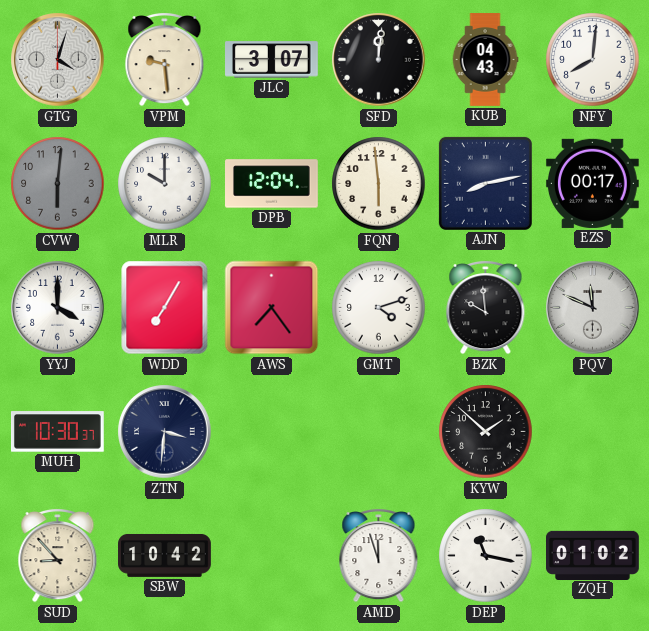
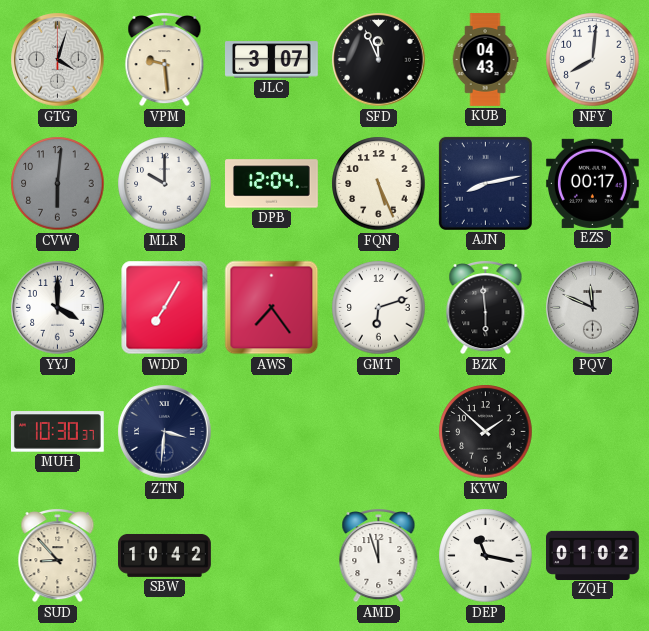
SFD: 12:01 -> 11:56 (379, 60)
FQN: 5:59 -> 5:26 (379, 184)
GMT: 4:12 -> 6:12 (379, 308)
BZK: 9:59 -> 5:59 (486, 308)
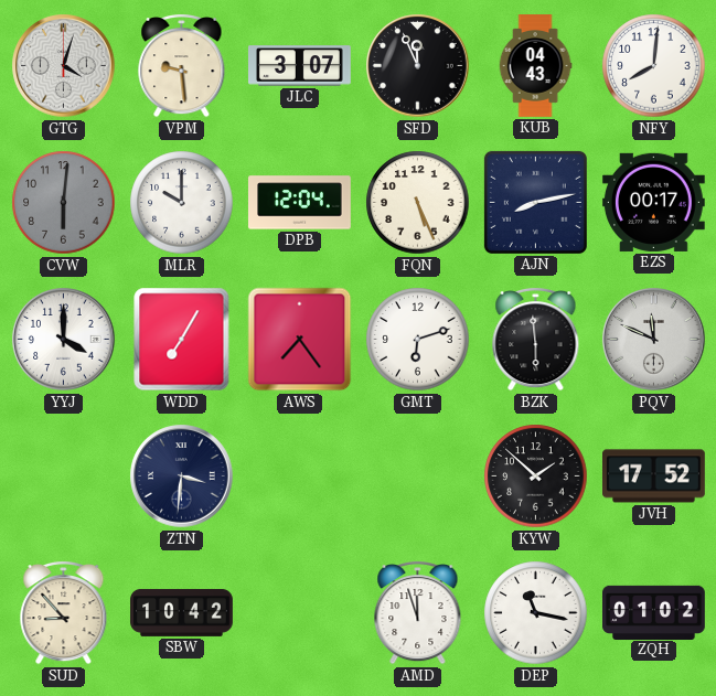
MUH: 10:30 -> none (58, 432)
JVH: none -> 17:52 (654, 477)
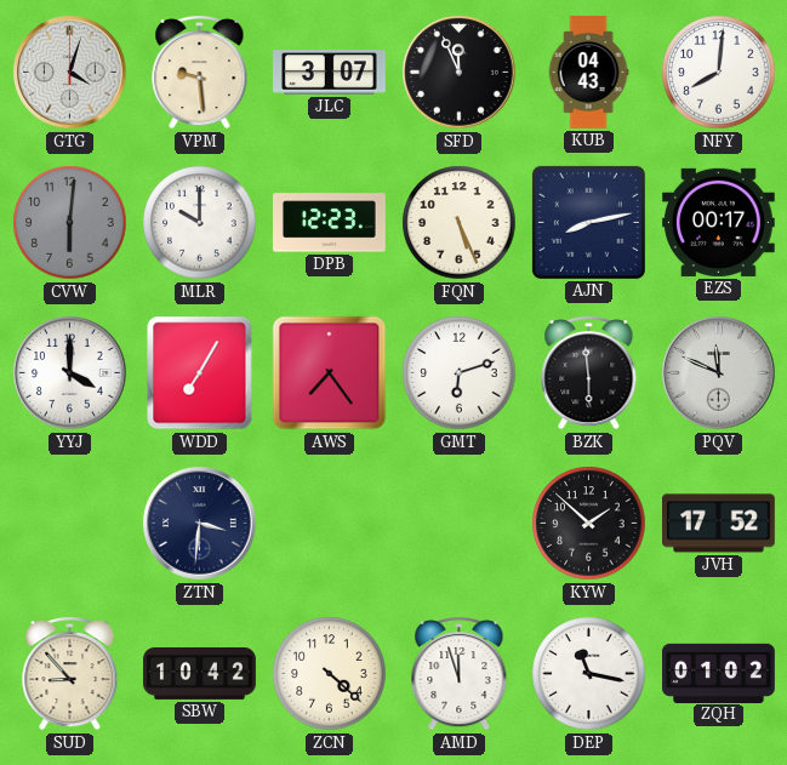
DPB: 12:04 -> 12:23 (330, 223)
ZCN: none -> 4:22 (330, 674)
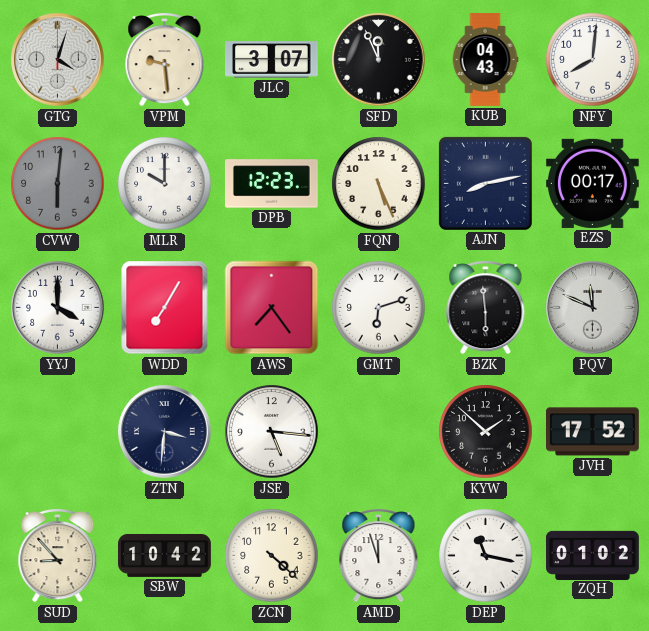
JSE: none -> 5:16 (272, 432)
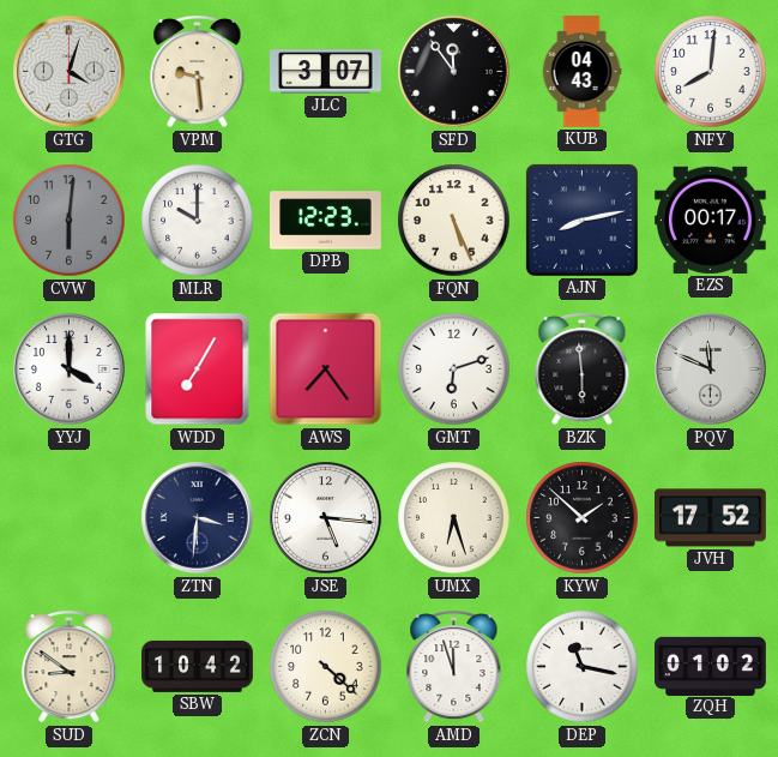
SFD: 11:56 -> 11:54 (454, 72)
UMX: none -> 6:27 (454, 518)
SUD: 8:53 -> 8:51 (70, 667)
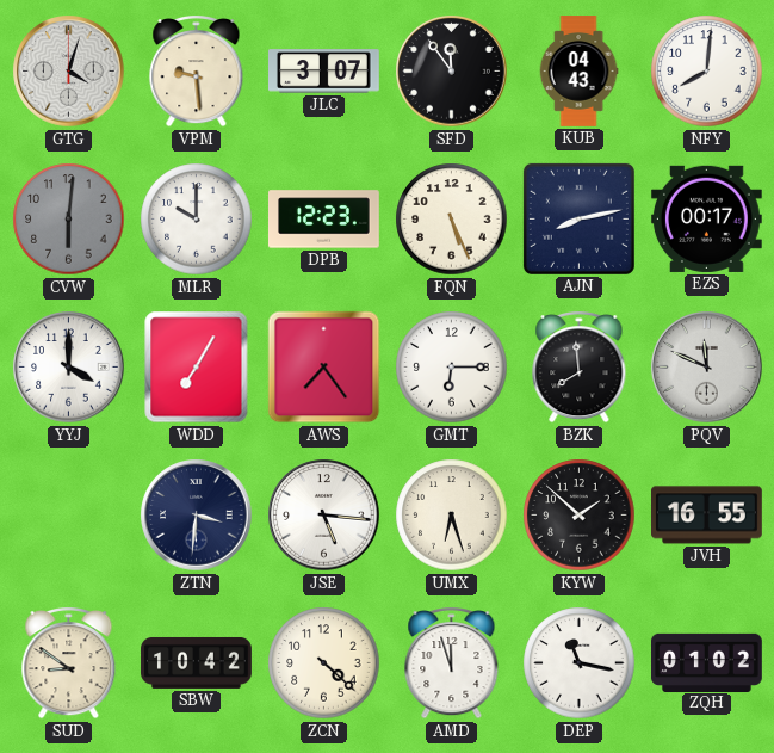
GMT: 6:12 -> 6:15 (452, 368)
BZK: 5:59 -> 7:59 (580, 368)
JVH: 17:52 -> 16:55 (707, 516)
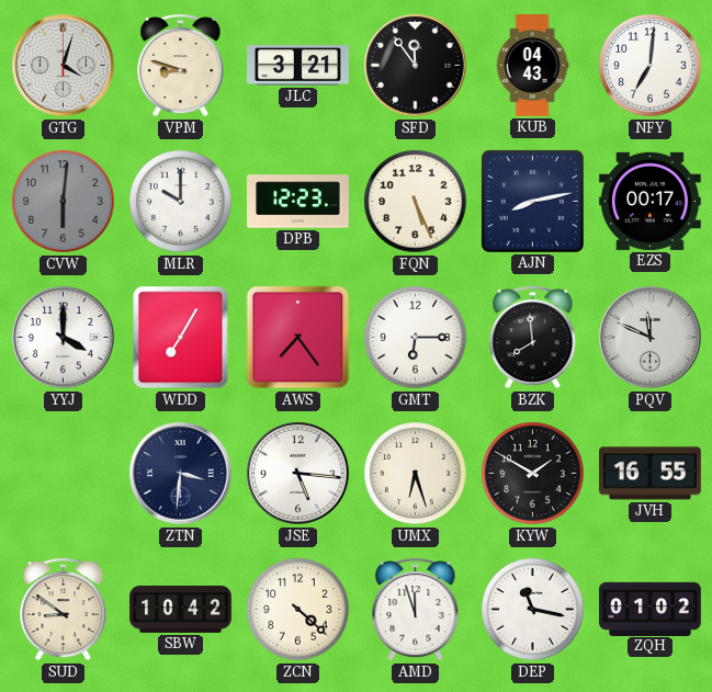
VPM: 9:29 -> 8:48 (181, 66)
JLC: 3:07 -> 3:21 (298, 66)
NFY: 8:01 -> 7:01 (651, 66)
KYW: 1:52 -> 1:50 (533, 474)
